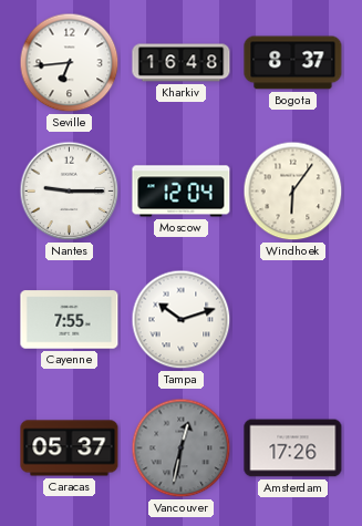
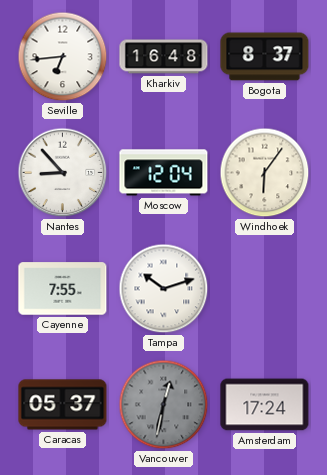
Nantes: 9:15 -> 8:53 (63, 173)
Amsterdam: 17:26 -> 17:24 (265, 405)
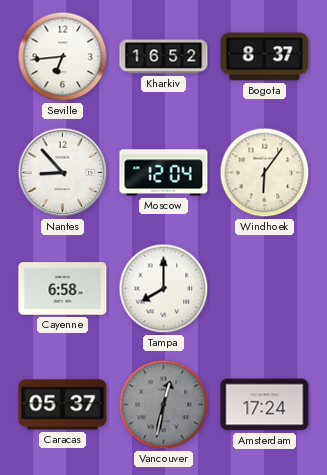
Kharkiv: 16:48 -> 16:52 (164, 57)
Cayenne: 7:55 -> 6:58 (63, 289)
Tampa: 10:12 -> 8:00 (164, 289)
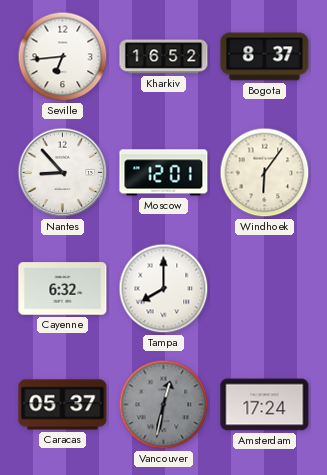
Moscow: 12:04 -> 12:01 (164, 173)
Cayenne: 6:58 -> 6:32 (63, 289)
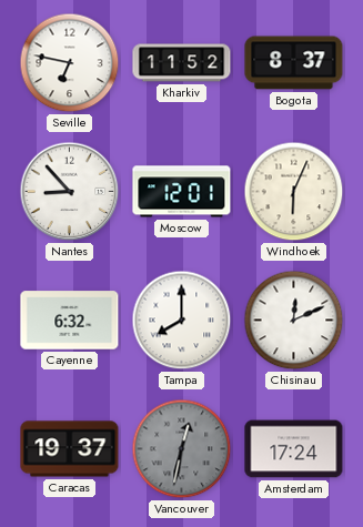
Seville: 6:44 -> 6:47 (70, 63)
Kharkiv: 16:52 -> 11:52 (182, 63)
Windhoek: 6:06 -> 6:04 (294, 192)
Chisinau: none -> 12:11 (294, 321)
Caracas: 05:37 -> 19:37 (70, 449)
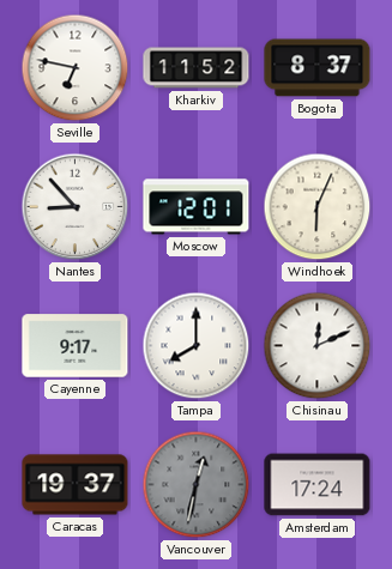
Cayenne: 6:32 -> 9:17 (76, 346)
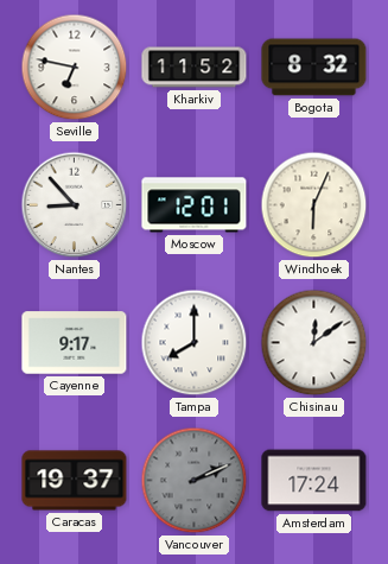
Bogota: 8:37 -> 8:32 (314, 68)
Chisinau: 12:11 -> 12:09 (314, 343)
Vancouver: 12:32 -> 2:11 (195, 481)
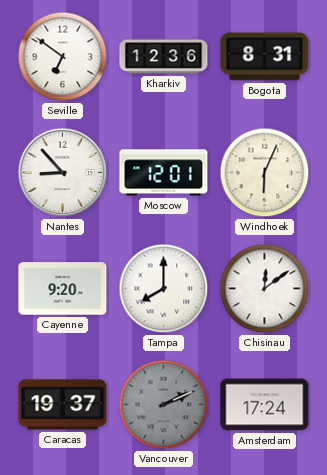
Seville: 6:47 -> 6:51 (63, 57)
Kharkiv: 11:52 -> 12:36 (164, 57)
Bogota: 8:32 -> 8:31 (265, 57)
Cayenne: 9:17 -> 9:20 (63, 289)
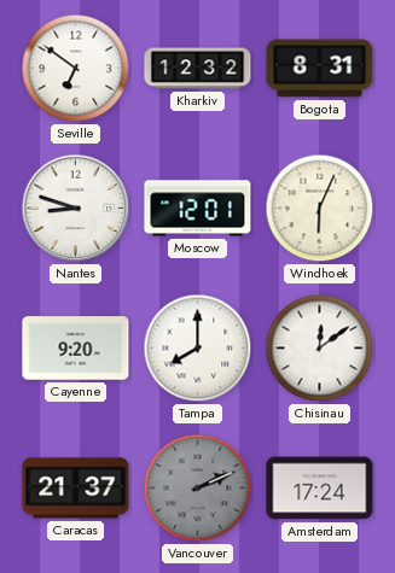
Kharkiv: 12:36 -> 12:32 (198, 69)
Nantes: 8:53 -> 8:48 (76, 209)
Caracas: 19:37 -> 21:37 (76, 489)
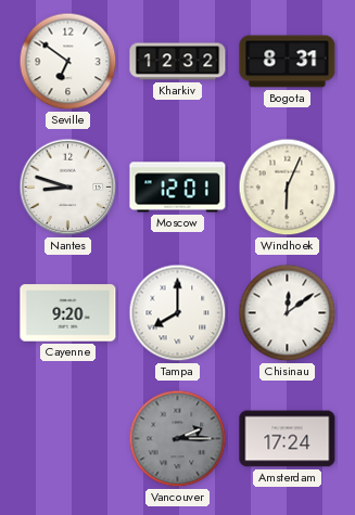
Caracas: 21:37 -> none (76, 489)
Vancouver: 2:11 -> 2:15 (178, 439)
